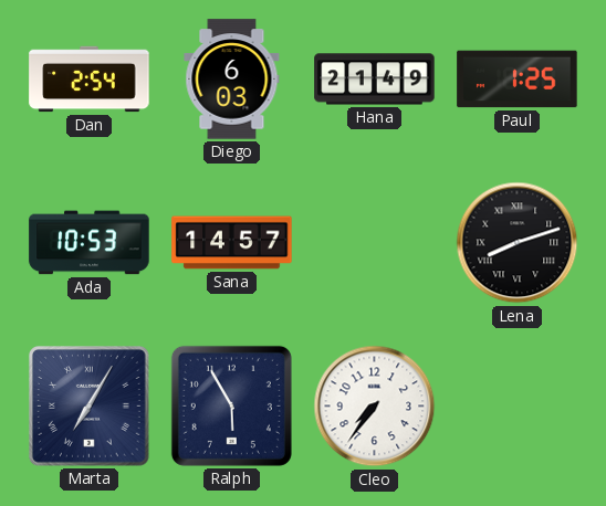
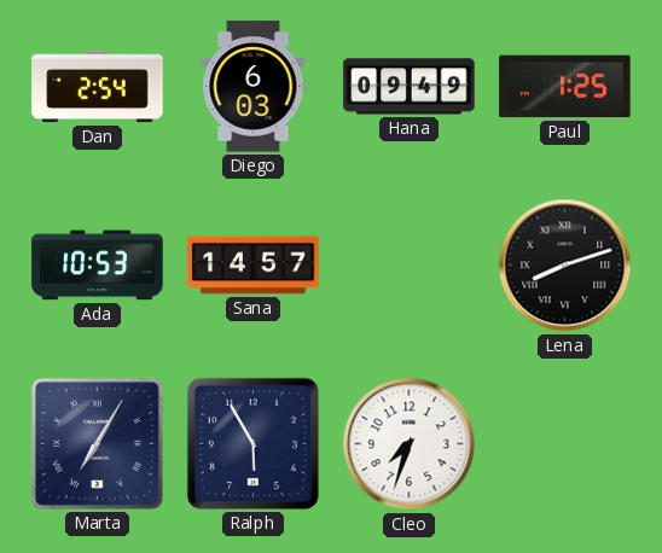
Hana: 21:49 -> 09:49 (410, 87)
Cleo: 7:36 -> 7:33 (410, 444)
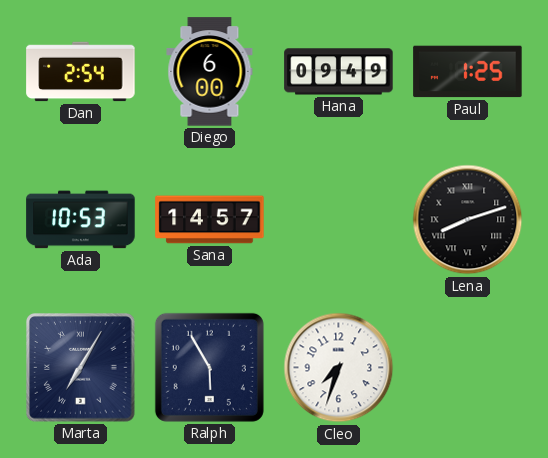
Diego: 6:03 -> 6:00 (210, 72)
